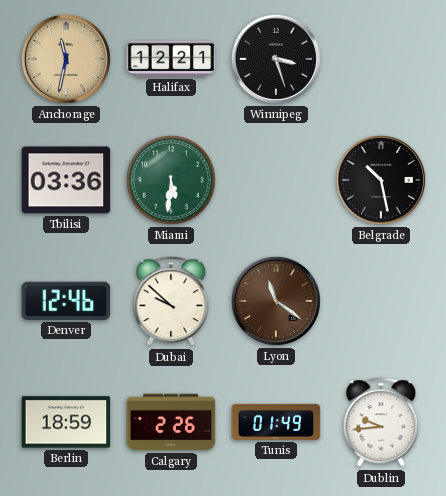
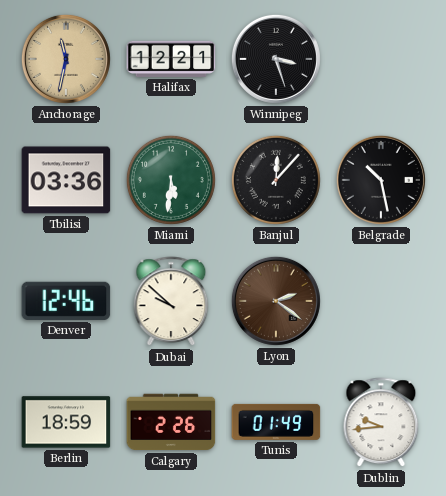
Banjul: none -> 12:07 (276, 180)
Lyon: 11:21 -> 2:21 (276, 301)
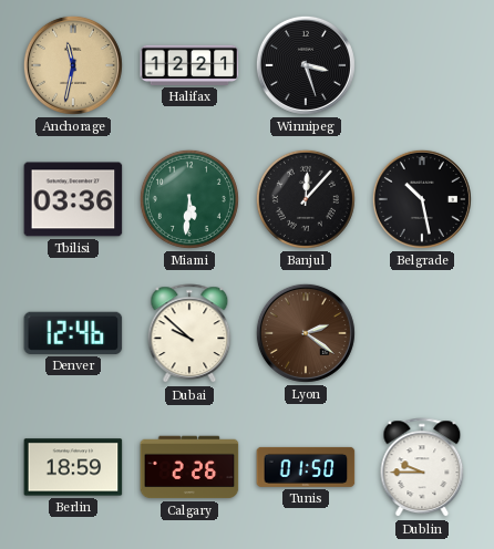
Tunis: 01:49 -> 01:50 (306, 467)
Dublin: 9:44 -> 9:45 (422, 468)
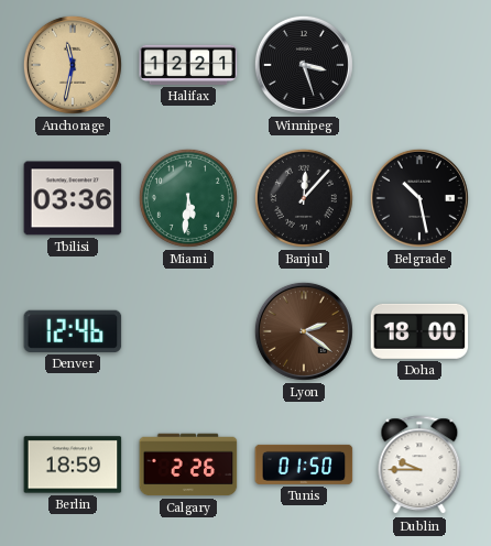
Dubai: 9:52 -> none (189, 334)
Doha: none -> 18:00 (419, 331)
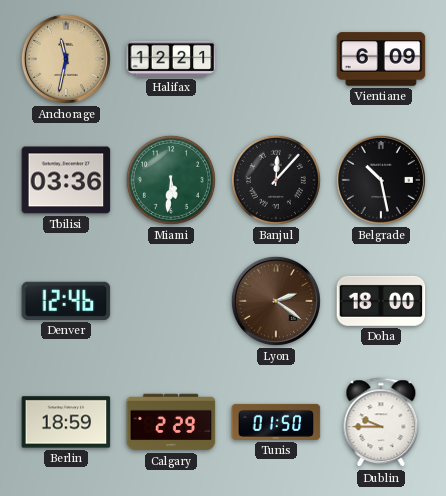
Winnipeg: 3:27 -> none (304, 65)
Vientiane: none -> 6:09 (381, 59)
Calgary: 2:26 -> 2:29 (171, 422)
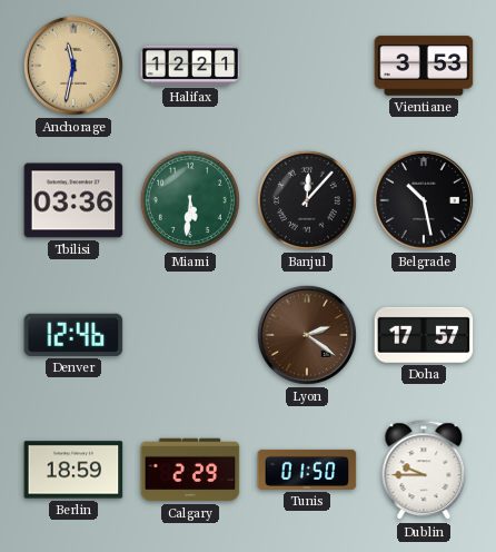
Vientiane: 6:09 -> 3:53 (424, 66)
Doha: 18:00 -> 17:57 (424, 335)
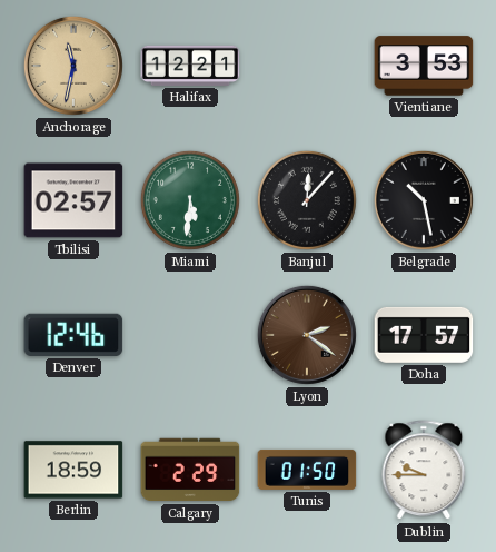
Tbilisi: 03:36 -> 02:57 (73, 200)
